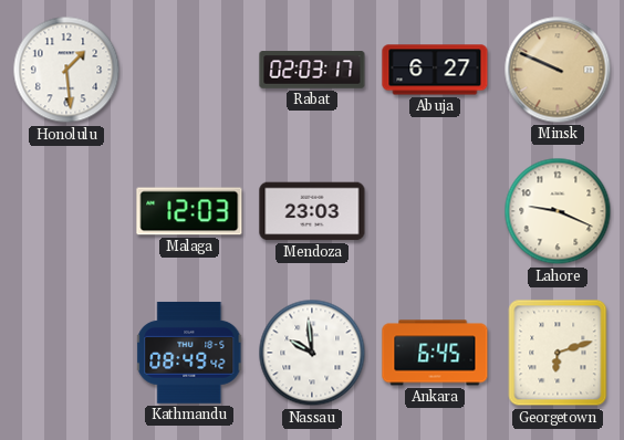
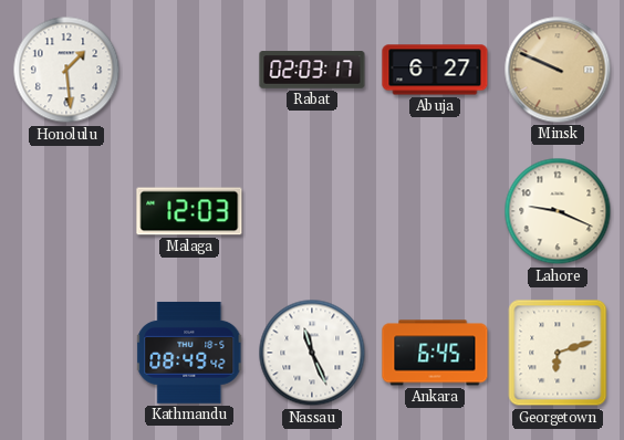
Mendoza: 23:03 -> none (312, 211)
Nassau: 9:59 -> 11:26 (312, 353)
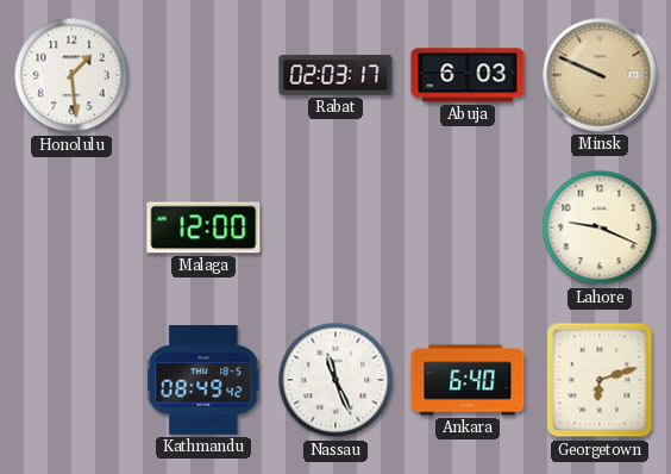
Abuja: 6:27 -> 6:03 (468, 75)
Malaga: 12:03 -> 12:00 (203, 227)
Ankara: 6:45 -> 6:40 (468, 380)
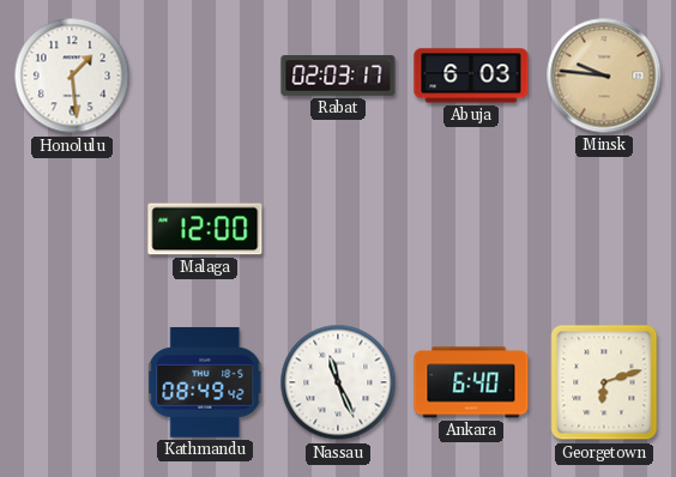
Minsk: 9:49 -> 9:46 (604, 76)
Lahore: 9:19 -> none (600, 227)
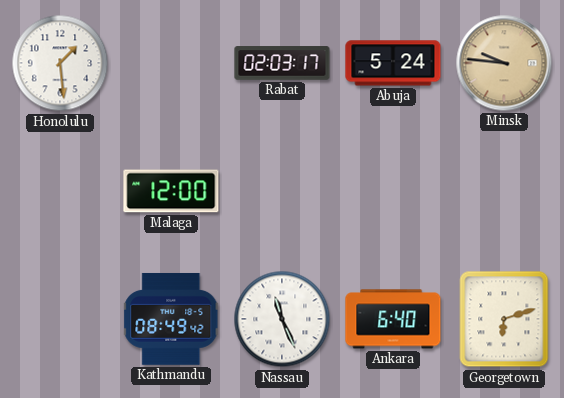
Abuja: 6:03 -> 5:24 (393, 63)
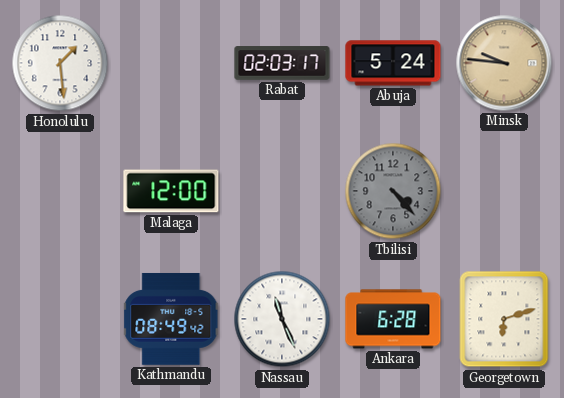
Tbilisi: none -> 4:23 (393, 191)
Ankara: 6:40 -> 6:28 (393, 319)
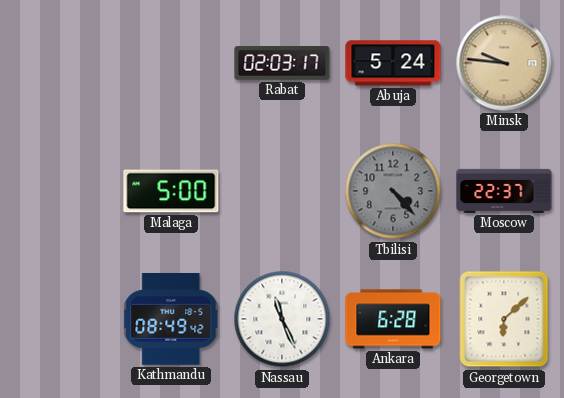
Honolulu: 1:29 -> none (60, 63)
Malaga: 12:00 -> 5:00 (171, 191)
Moscow: none -> 22:37 (504, 191)
Georgetown: 6:12 -> 6:08 (504, 319)
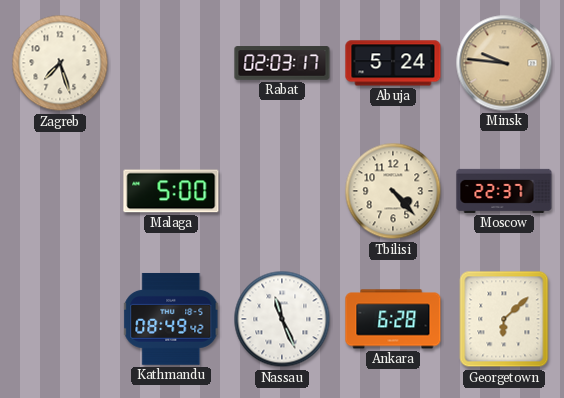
Zagreb: none -> 7:27 (60, 63)
Tbilisi dial: grey -> cream (393, 191)
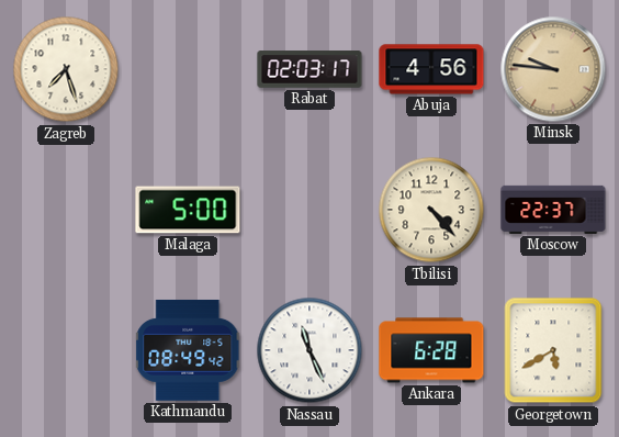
Abuja: 5:24 -> 4:56 (431, 69)
Georgetown: 6:08 -> 5:40 (553, 350)
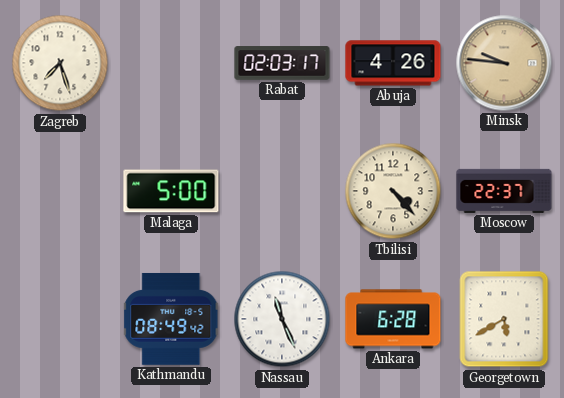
Abuja: 4:56 -> 4:26 (393, 63)
